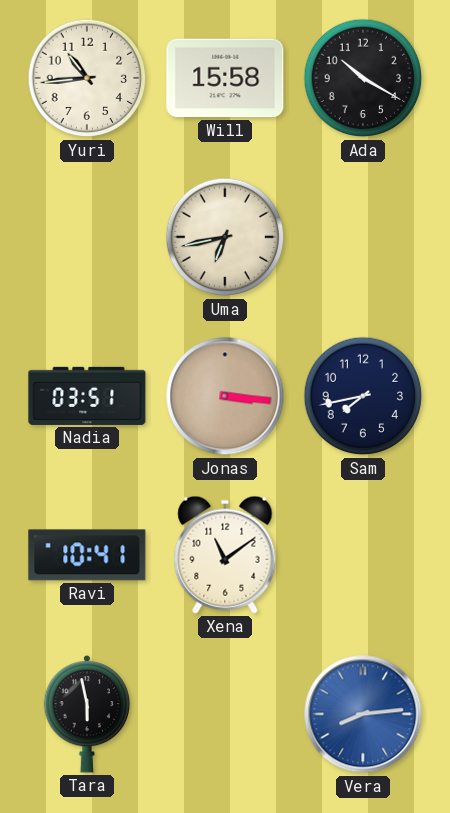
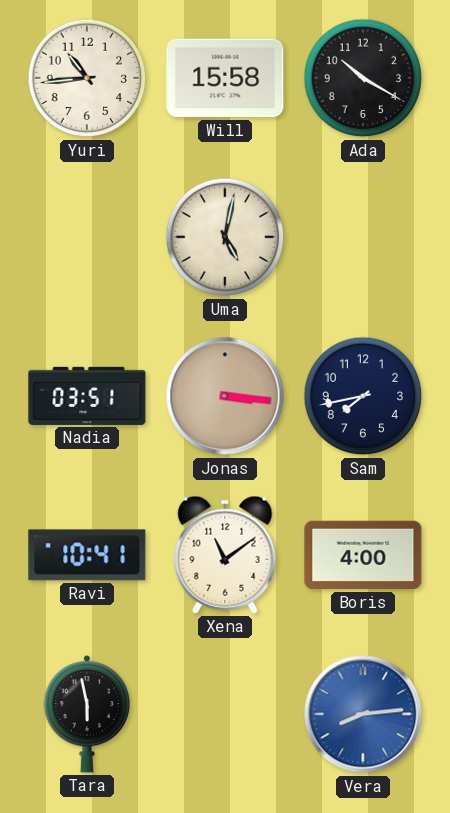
Uma: 6:43 -> 5:02 (225, 237)
Boris: none -> 4:00 (363, 555)
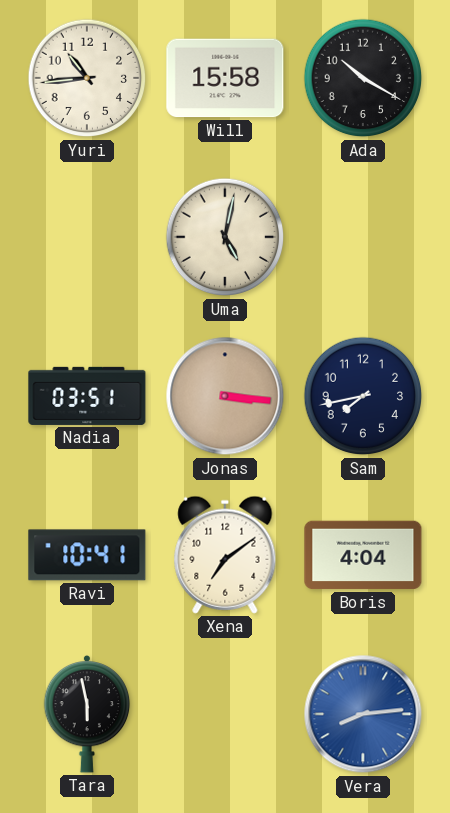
Xena: 11:09 -> 7:09 (225, 555)
Boris: 4:00 -> 4:04 (363, 555)
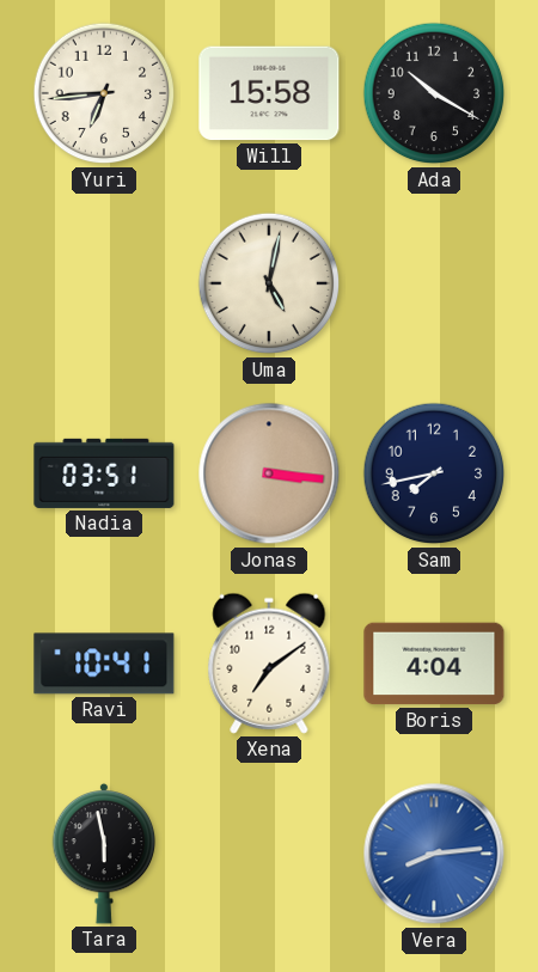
Yuri: 10:44 -> 6:44 (104, 93)
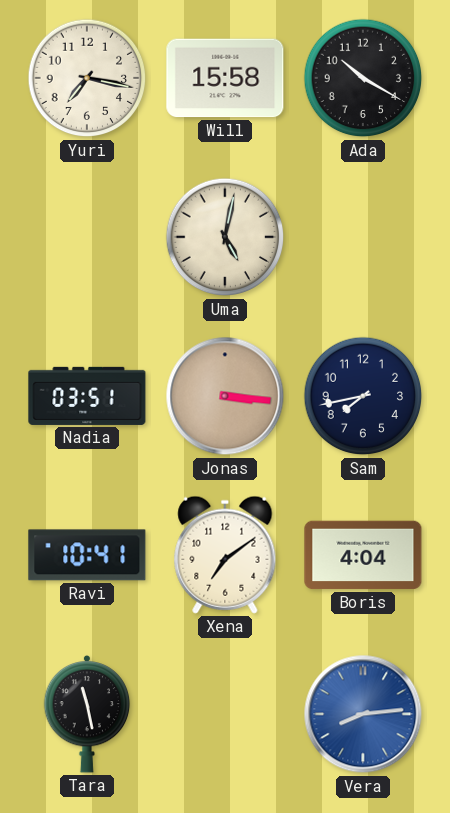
Yuri: 6:44 -> 7:17 (87, 78)
Tara: 5:58 -> 11:28 (87, 714)
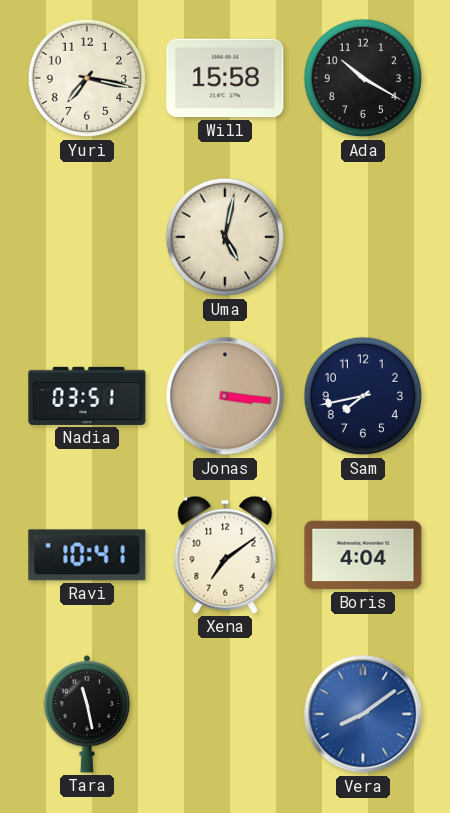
Vera: 8:14 -> 8:09 (363, 714)
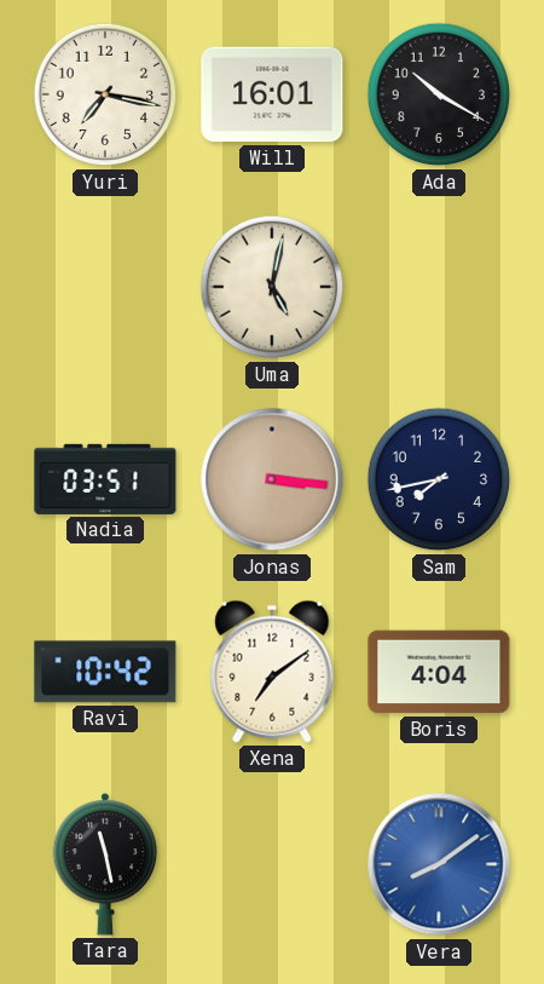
Will: 15:58 -> 16:01 (272, 94)
Ravi: 10:41 -> 10:42 (105, 672)
